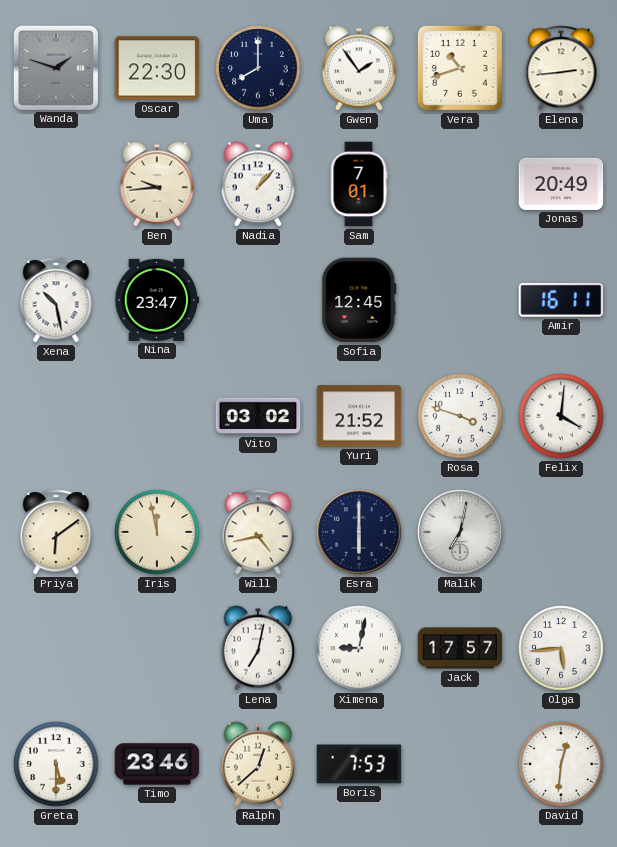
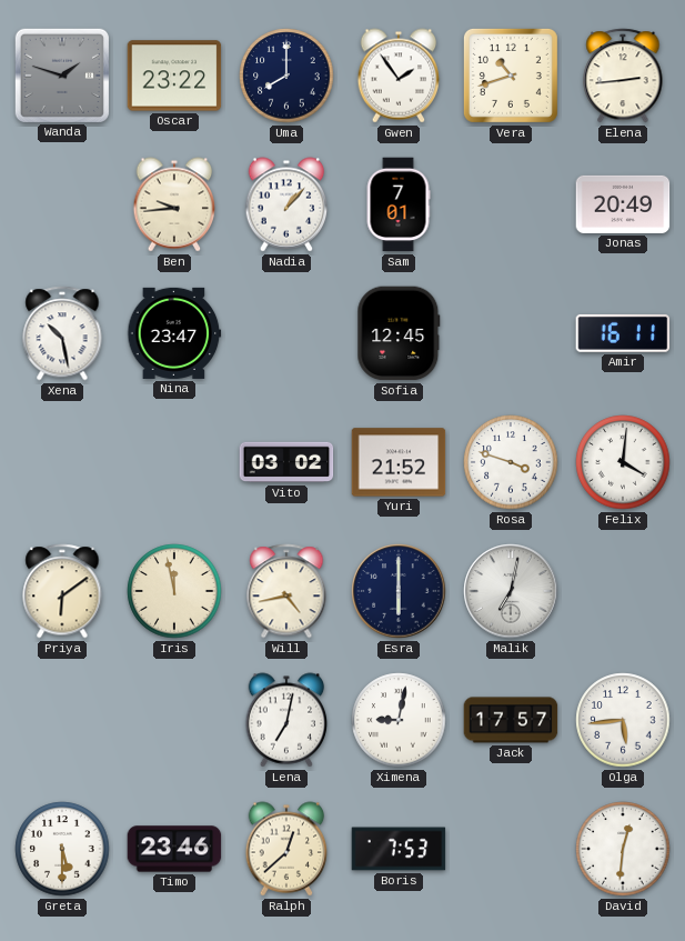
Oscar: 22:30 -> 23:22 (174, 76)
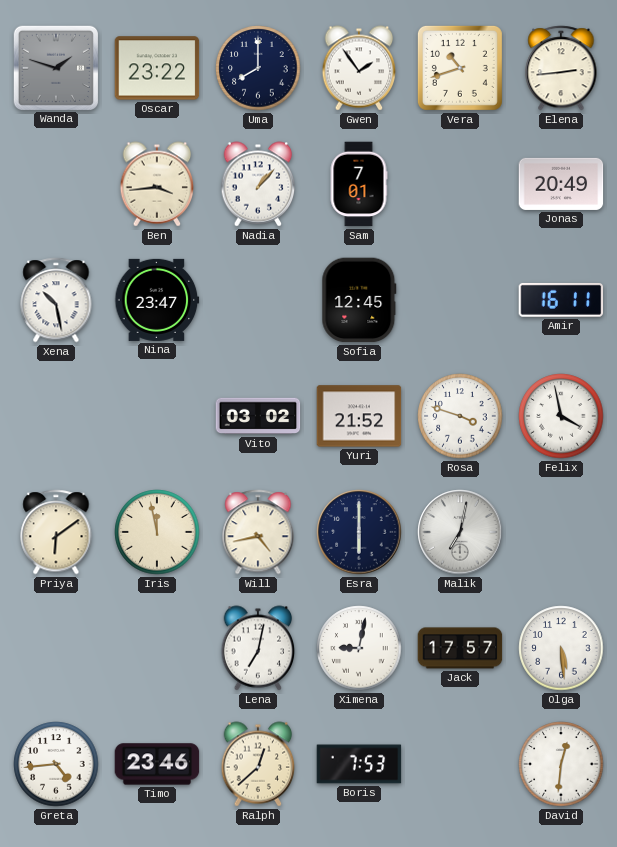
Ben: 9:44 -> 3:44 (157, 184)
Felix: 4:01 -> 3:58 (561, 416)
Olga: 5:44 -> 5:29 (561, 648)
Greta: 5:30 -> 4:44 (56, 764)
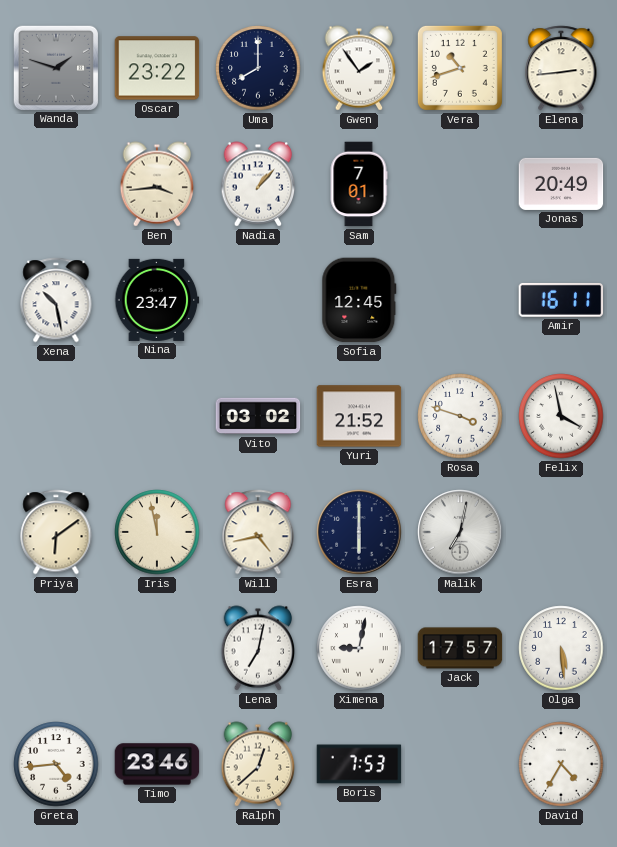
David: 12:31 -> 4:35 (561, 764)
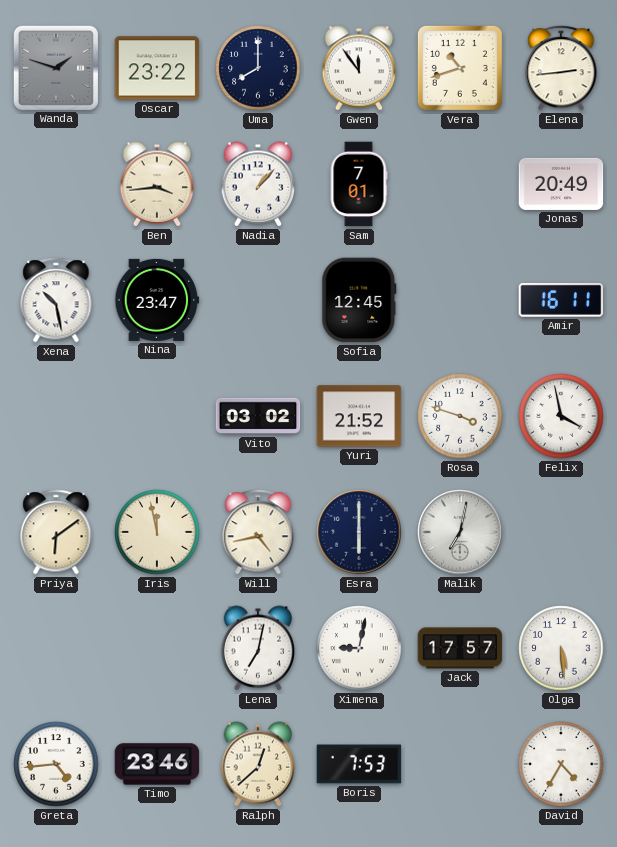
Gwen: 1:54 -> 11:54 (359, 68)
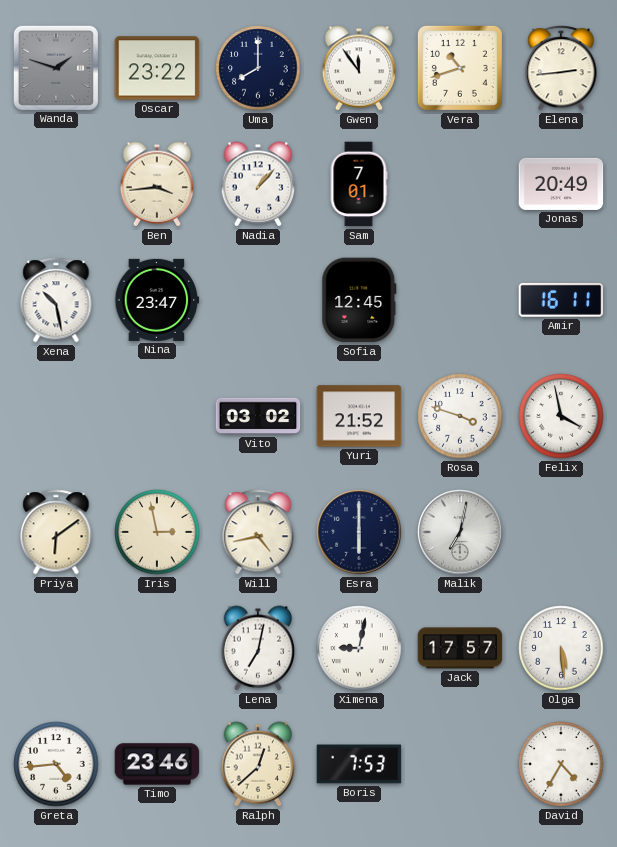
Iris: 11:58 -> 2:58 (157, 532)
